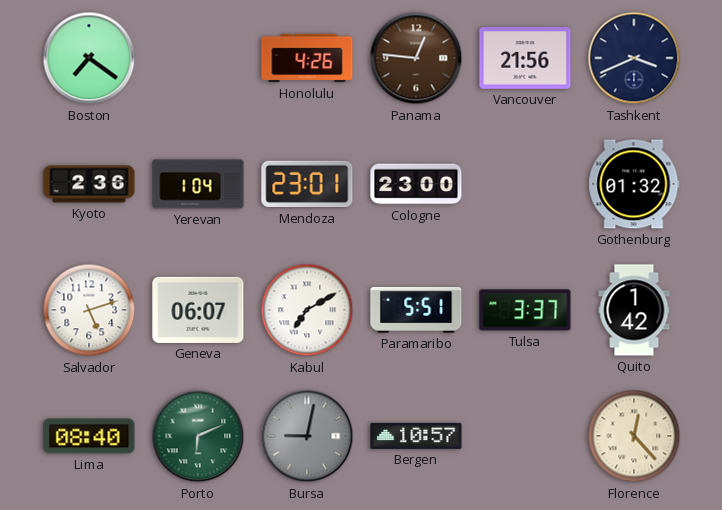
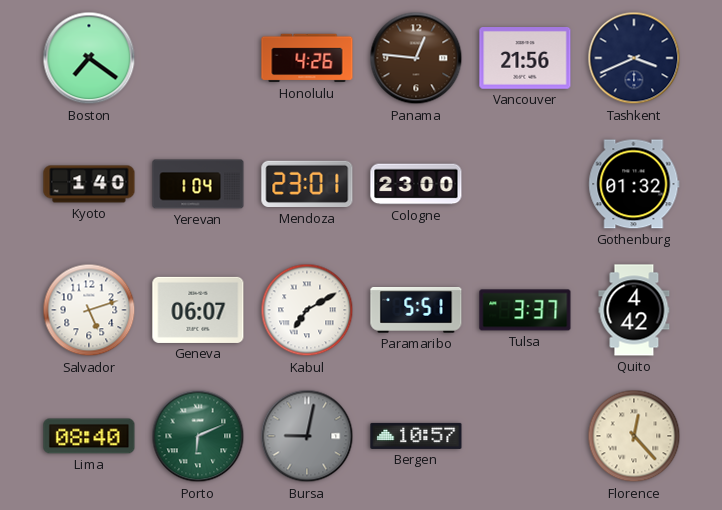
Kyoto: 2:36 -> 1:40 (89, 184)
Quito: 1:42 -> 4:42 (634, 310)
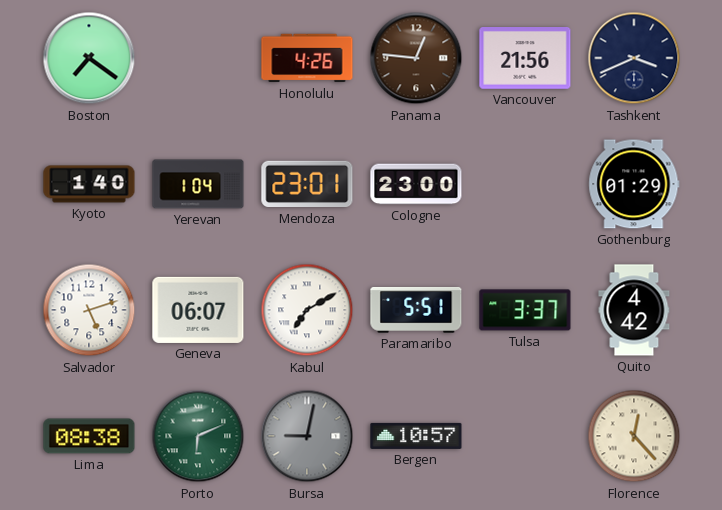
Gothenburg: 01:32 -> 01:29 (634, 184)
Lima: 08:40 -> 08:38 (89, 436)
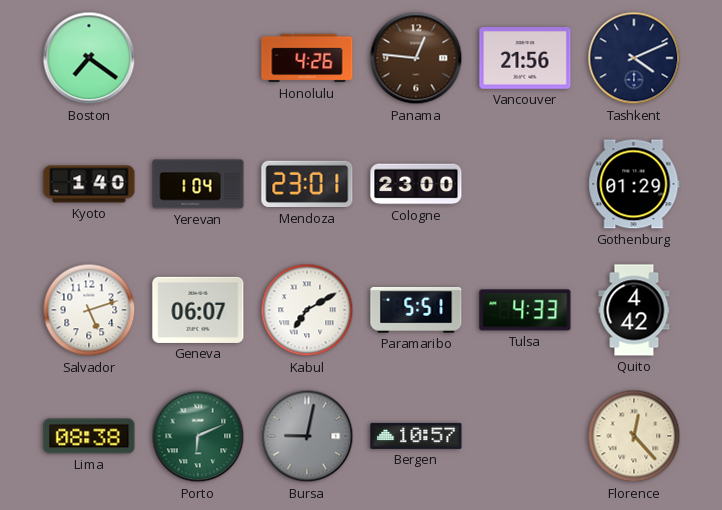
Tashkent: 3:41 -> 4:11 (634, 58)
Tulsa: 3:37 -> 4:33 (525, 310)
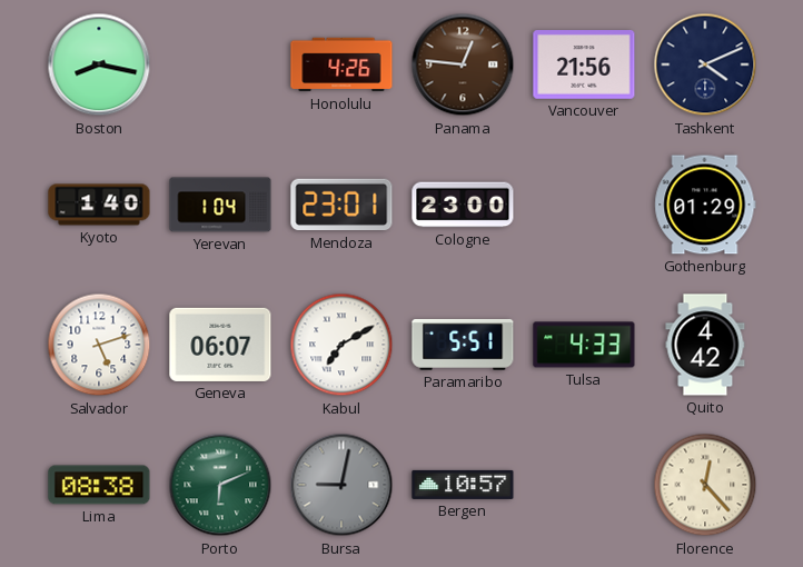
Boston: 7:21 -> 8:17 (99, 64)
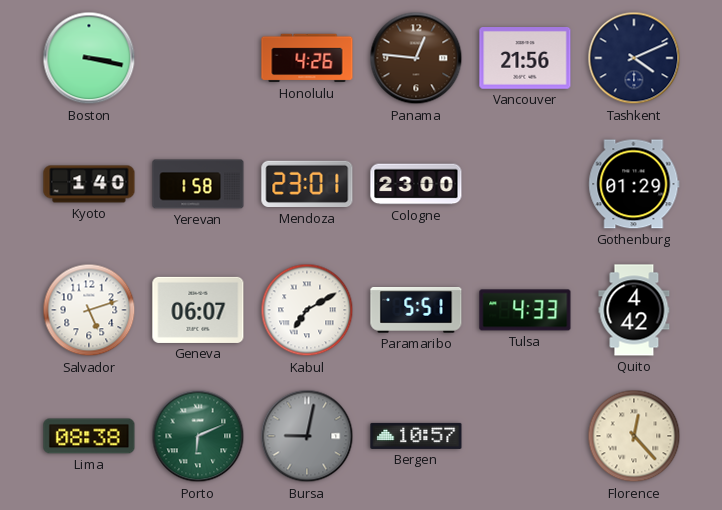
Boston: 8:17 -> 3:17 (89, 58)
Yerevan: 1:04 -> 1:58 (198, 184)
